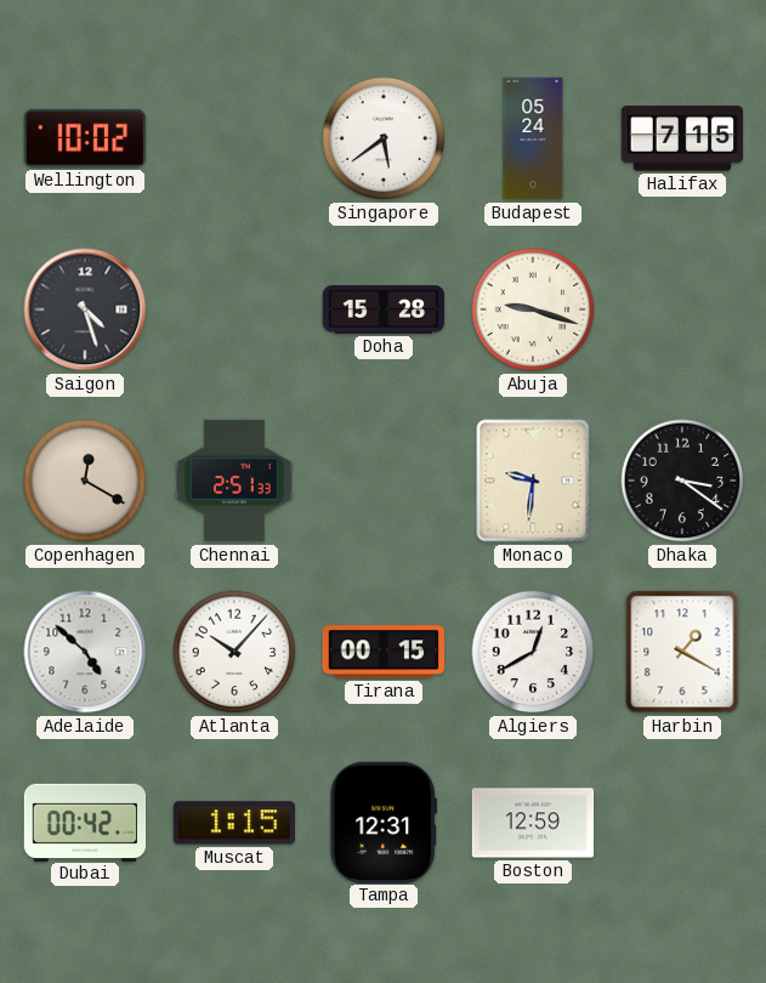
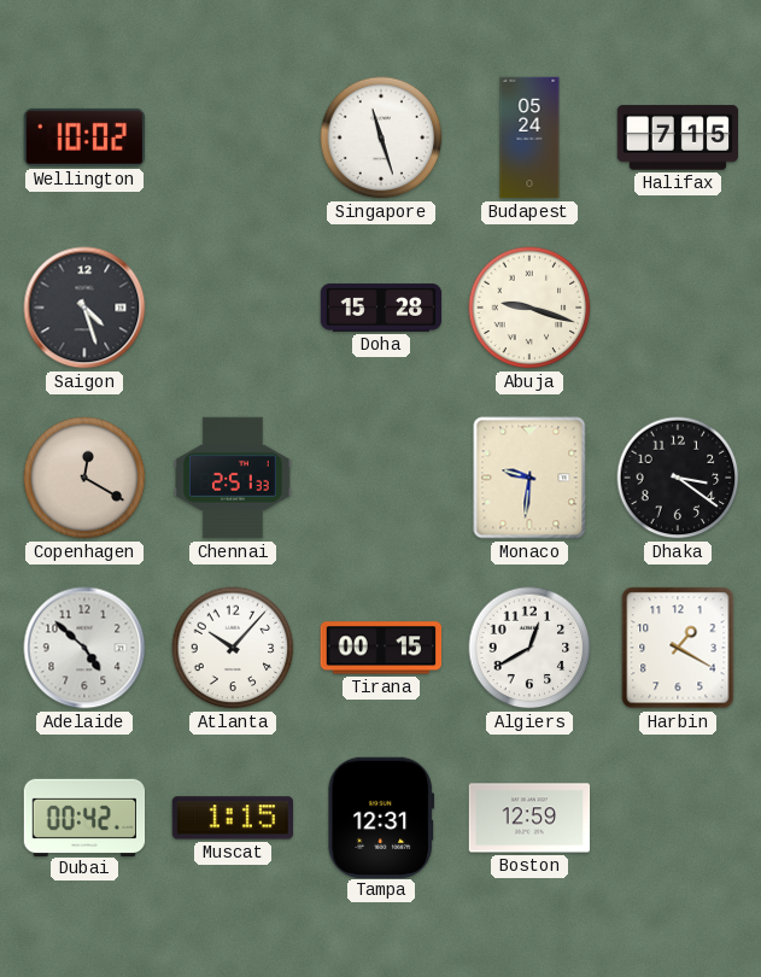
Singapore: 5:39 -> 11:27 (381, 138)
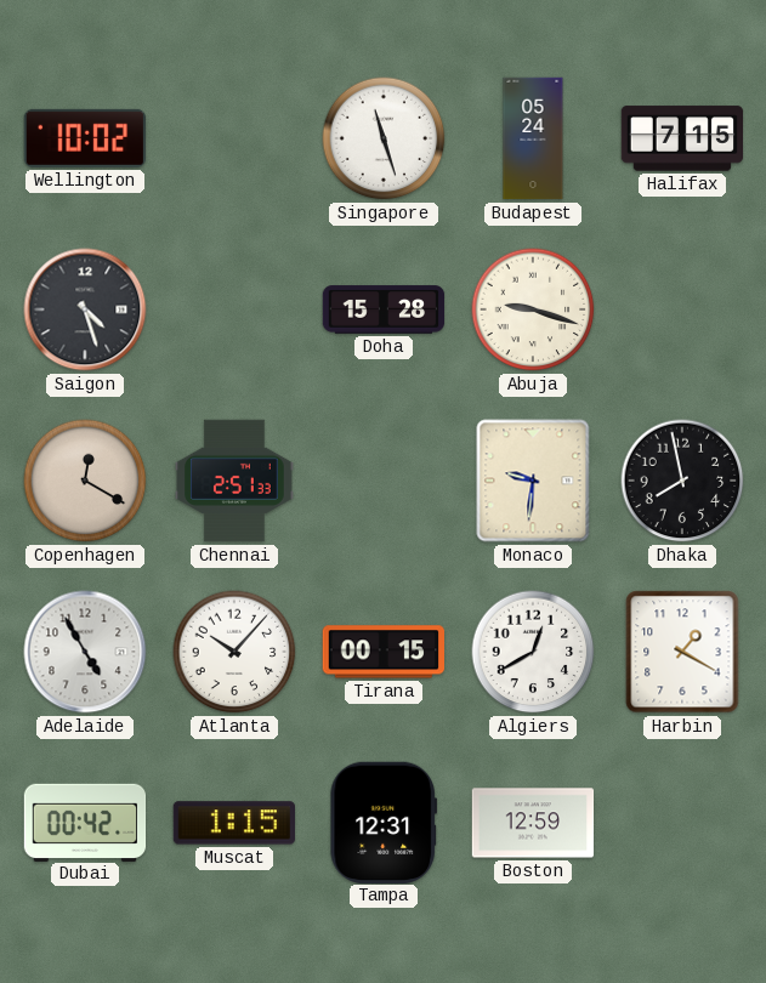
Dhaka: 3:21 -> 7:58 (682, 481)
Adelaide: 4:52 -> 4:55 (85, 652)
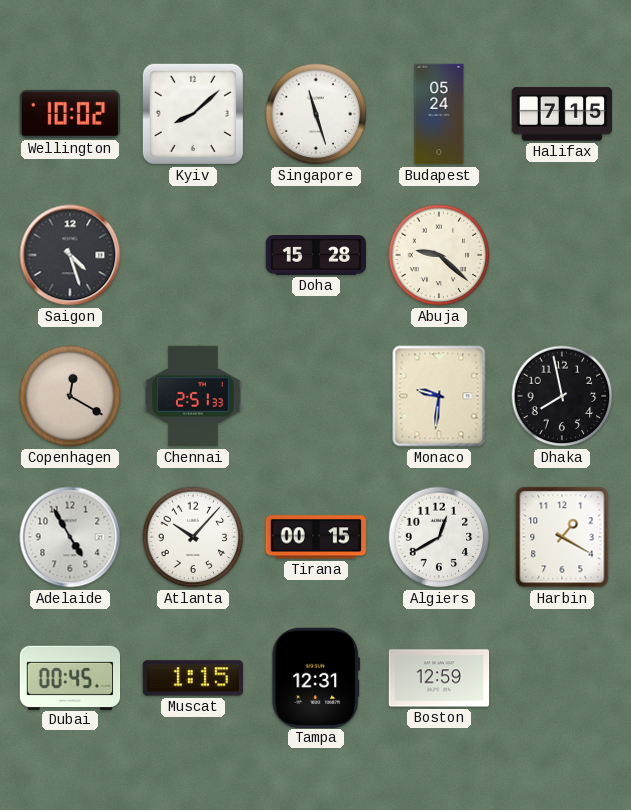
Kyiv: none -> 8:08 (193, 114)
Abuja: 9:18 -> 9:22 (439, 255)
Dubai: 00:42 -> 00:45 (70, 677)
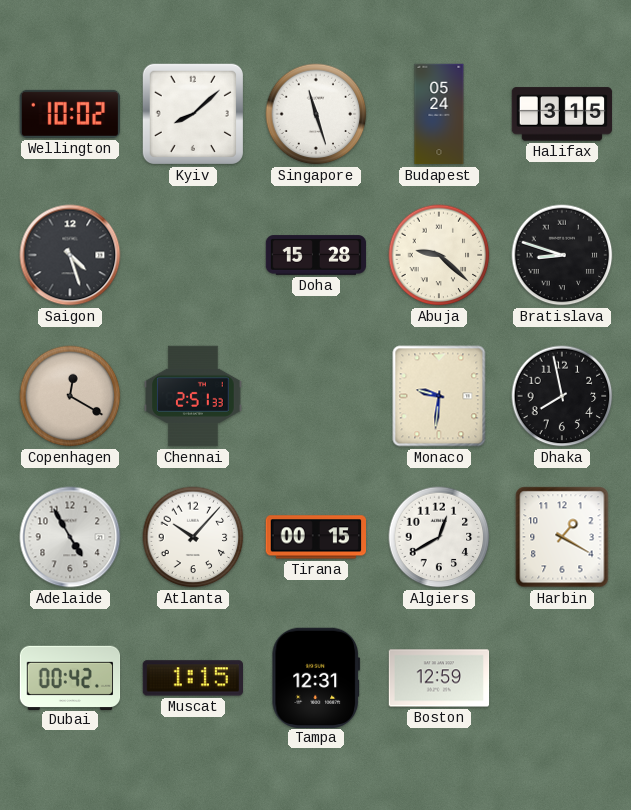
Halifax: 7:15 -> 3:15 (561, 114)
Bratislava: none -> 8:48 (562, 255)
Dubai: 00:45 -> 00:42 (70, 677)
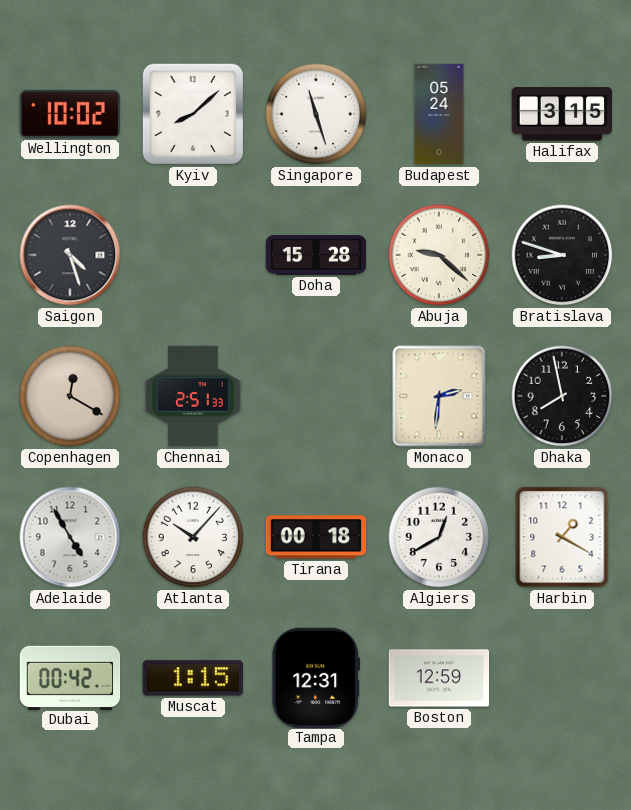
Monaco: 9:31 -> 2:31 (439, 396)
Tirana: 00:15 -> 00:18 (315, 537)
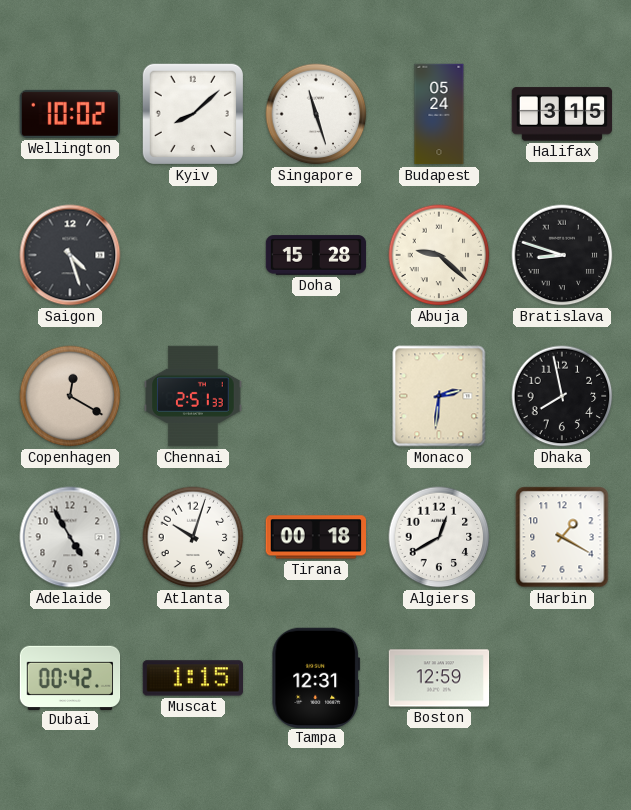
Atlanta: 10:07 -> 10:03 (193, 537)
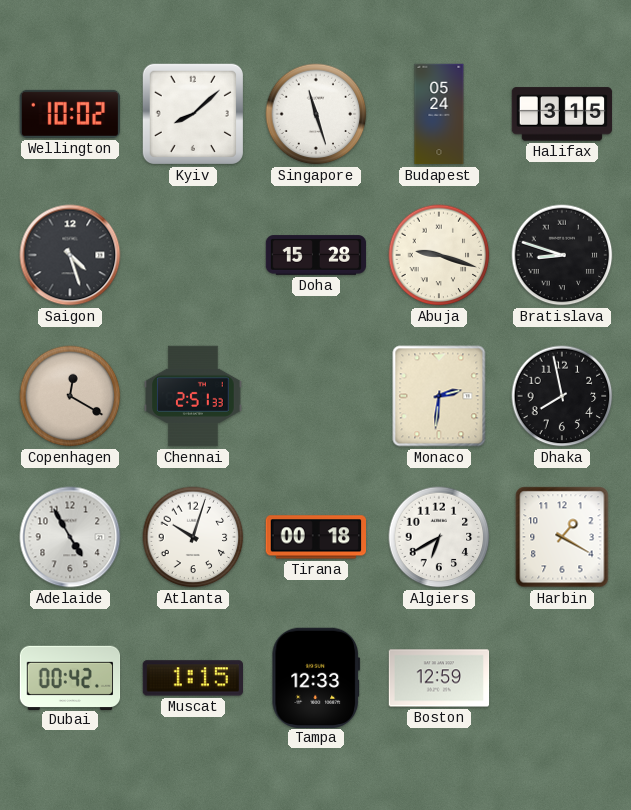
Abuja: 9:22 -> 9:18 (439, 255)
Algiers: 12:40 -> 6:40 (439, 537)
Tampa: 12:31 -> 12:33 (316, 677)
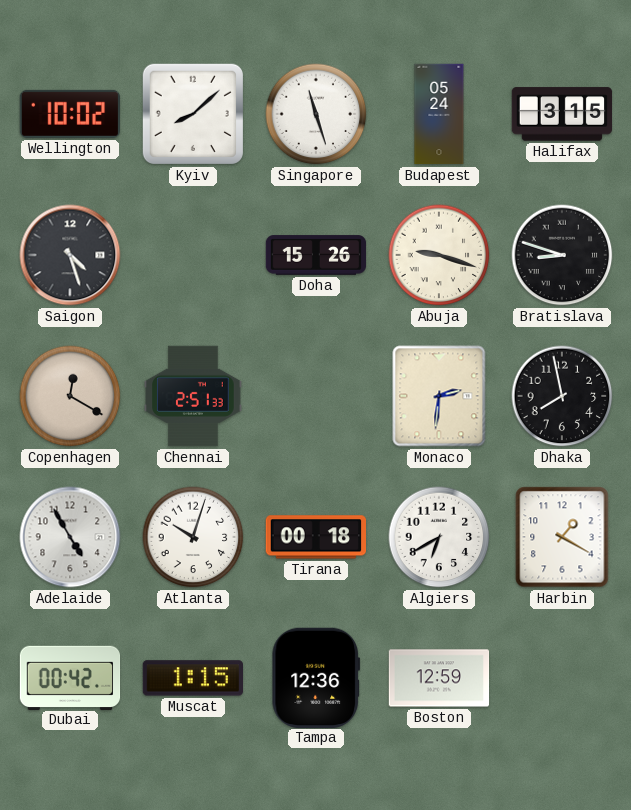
Doha: 15:28 -> 15:26 (316, 255)
Tampa: 12:33 -> 12:36 (316, 677)
